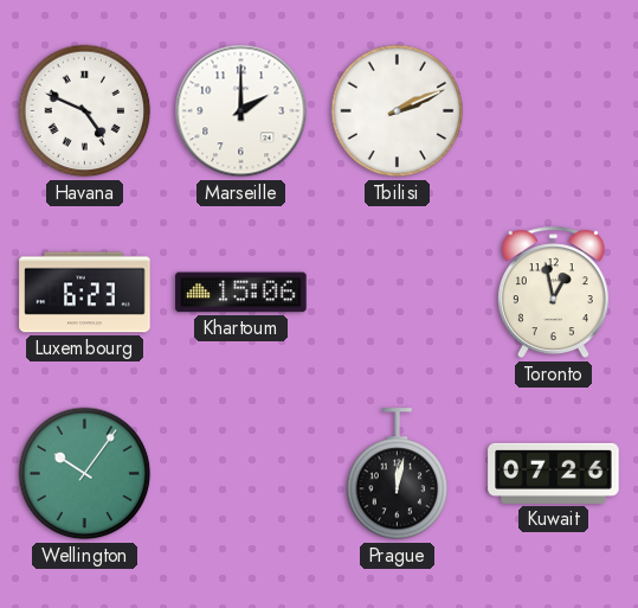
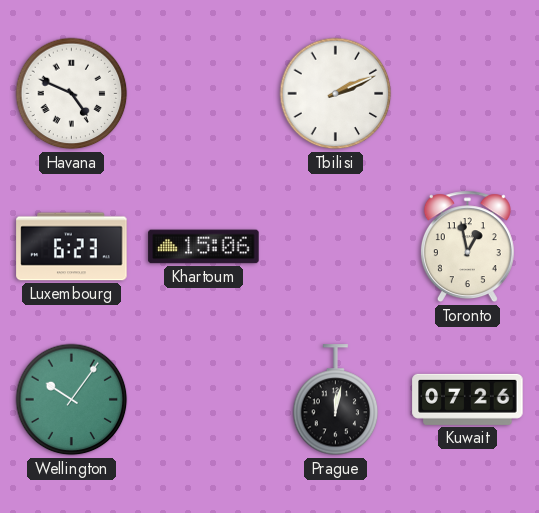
Marseille: 2:00 -> none (241, 111)
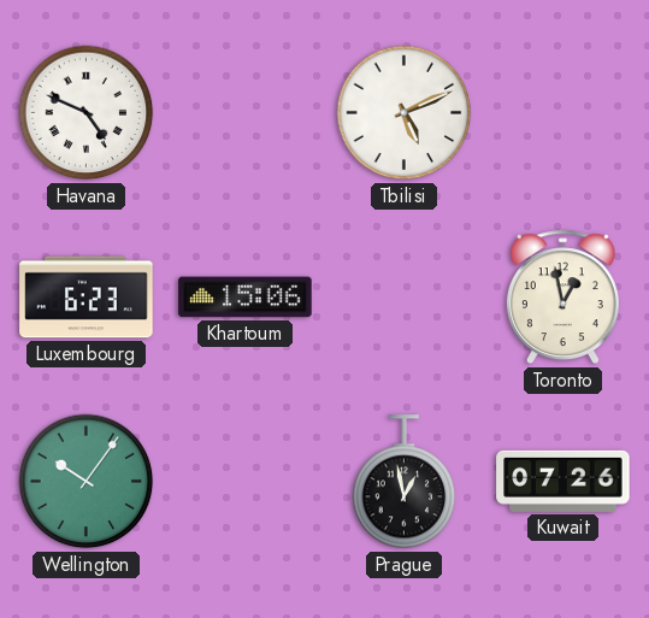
Tbilisi: 2:11 -> 5:11 (405, 113)
Prague: 12:02 -> 12:58 (405, 482)
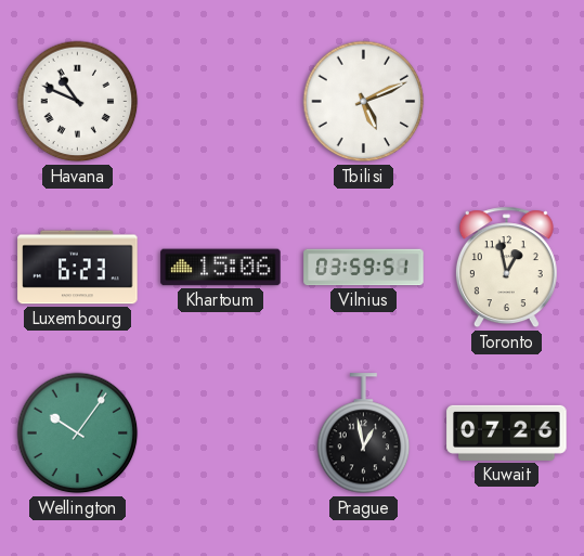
Havana: 4:49 -> 10:49 (78, 102)
Vilnius: none -> 03:59 (364, 268)
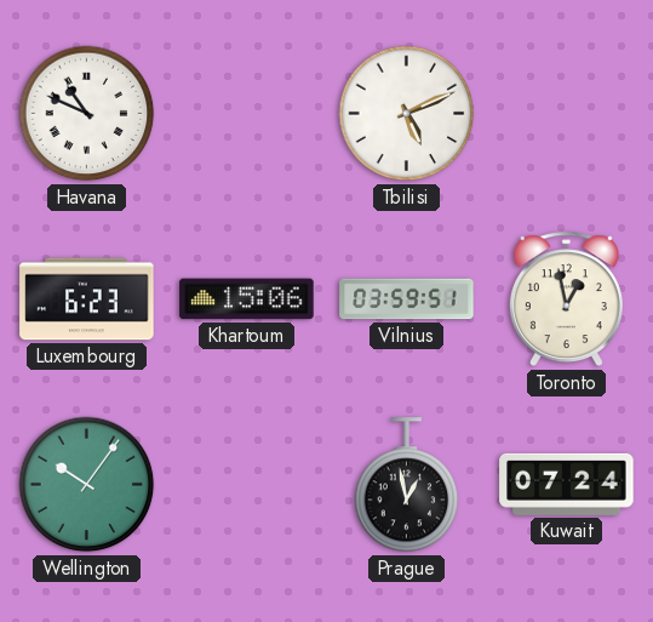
Kuwait: 07:26 -> 07:24 (567, 484)
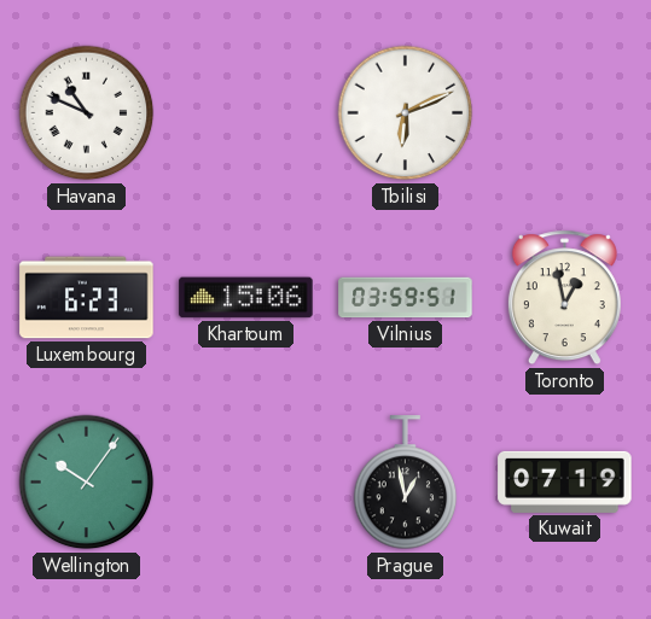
Tbilisi: 5:11 -> 6:11 (406, 113)
Kuwait: 07:24 -> 07:19 (565, 481)
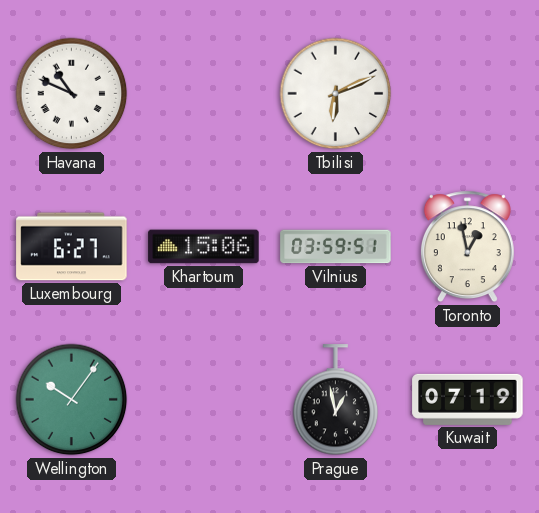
Luxembourg: 6:23 -> 6:27 (72, 247)
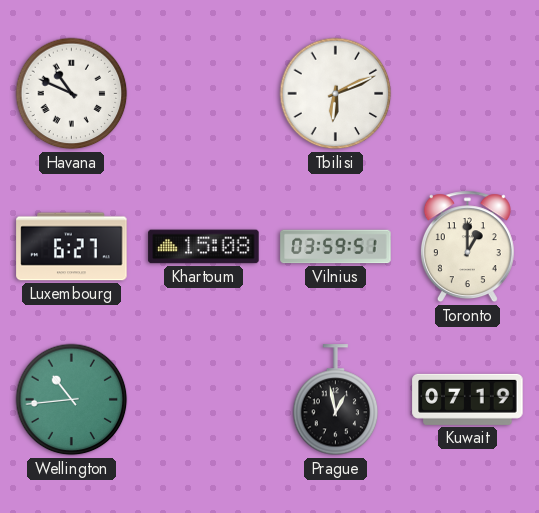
Khartoum: 15:06 -> 15:08 (204, 247)
Toronto: 12:58 -> 1:00 (467, 247)
Wellington: 10:06 -> 10:44 (72, 400)
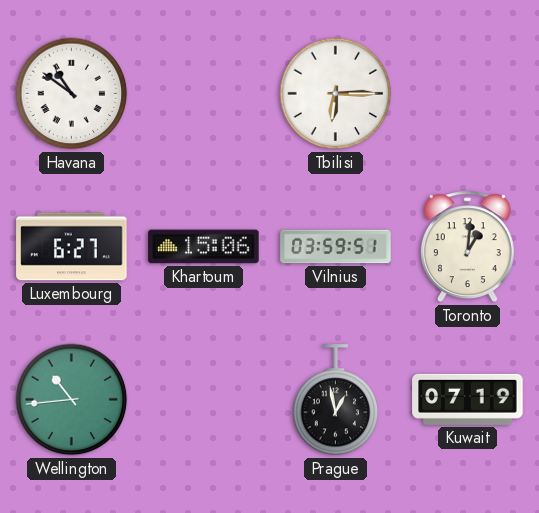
Havana: 10:49 -> 10:51 (72, 94)
Tbilisi: 6:11 -> 6:15 (336, 94)
Khartoum: 15:08 -> 15:06 (204, 247)
Toronto: 1:00 -> 1:01 (467, 247)
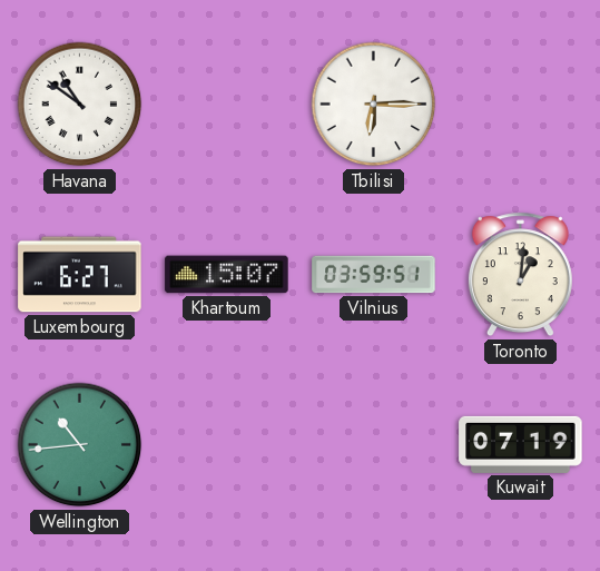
Khartoum: 15:06 -> 15:07 (227, 275)
Prague: 12:58 -> none (336, 400)
